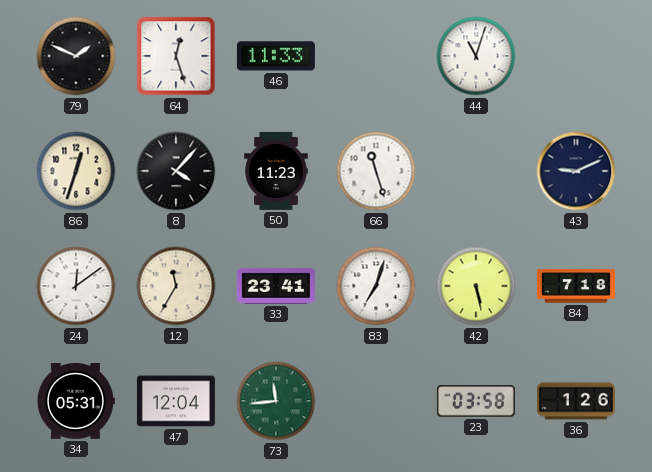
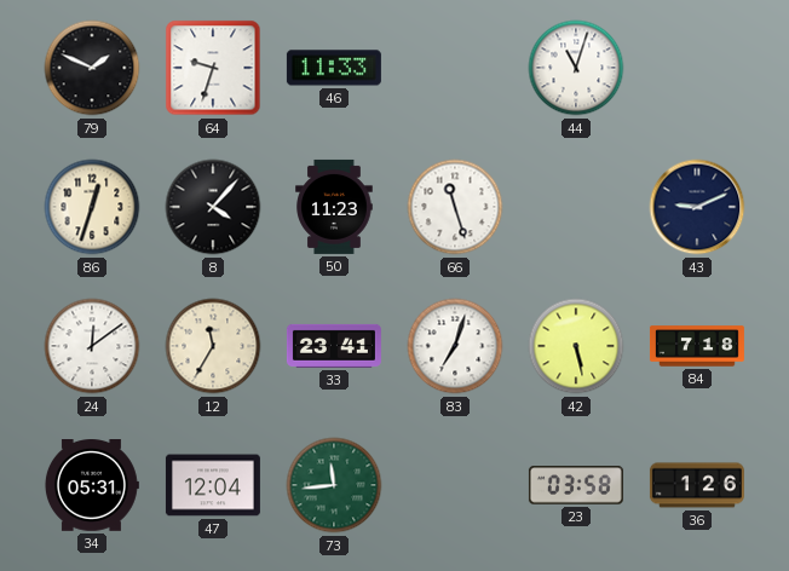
64: 12:27 -> 9:33 (213, 68)
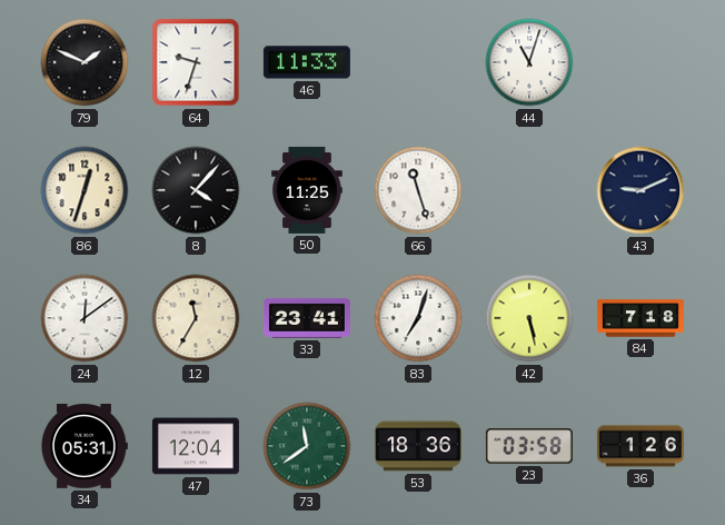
50: 11:23 -> 11:25 (307, 190)
73: 11:44 -> 11:39 (307, 446)
53: none -> 18:36 (418, 446)
